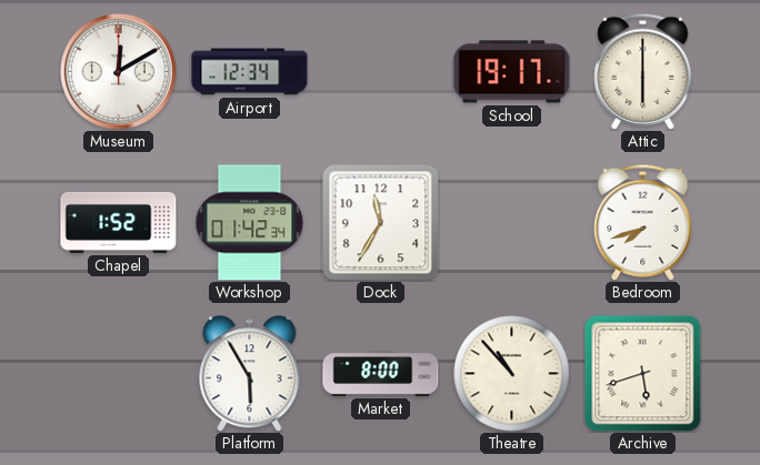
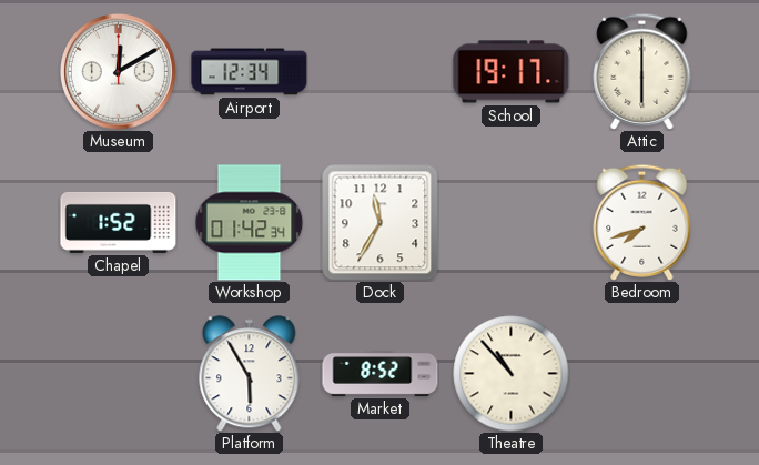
Market: 8:00 -> 8:52 (381, 374)
Archive: 5:42 -> none (642, 373)
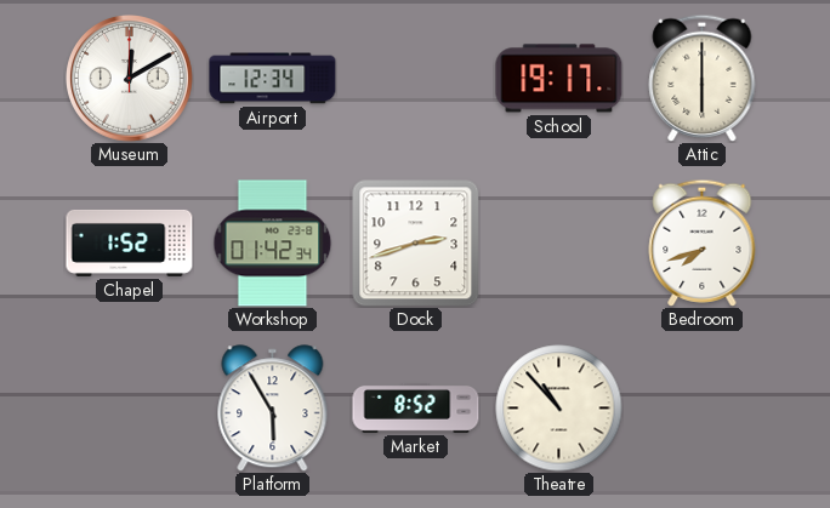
Dock: 11:35 -> 2:42 (415, 242)
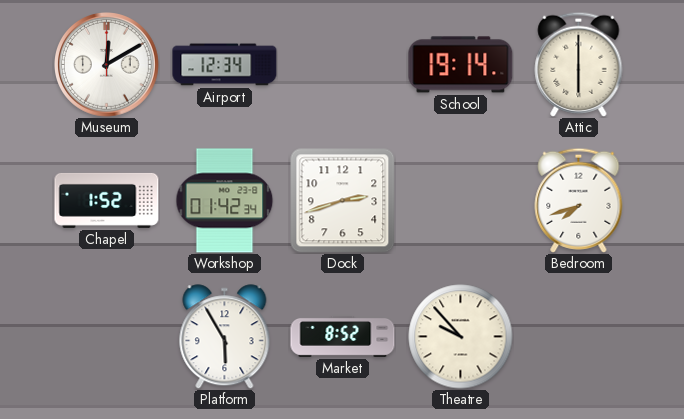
School: 19:17 -> 19:14 (461, 65)
Theatre: 10:53 -> 9:53 (461, 337)
